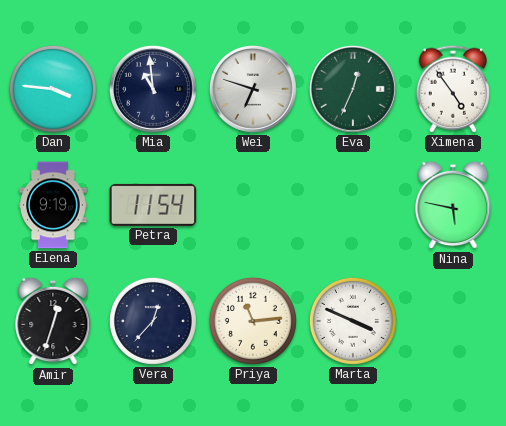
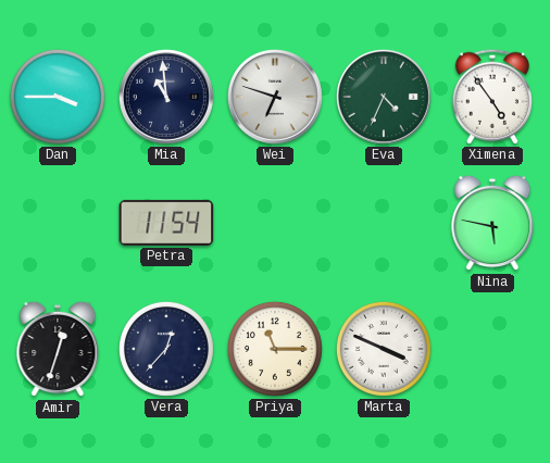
Dan: 3:46 -> 3:45 (58, 97)
Eva: 12:34 -> 4:34 (384, 97)
Elena: 9:19 -> none (53, 205)
Priya: 11:14 -> 11:15 (275, 349)
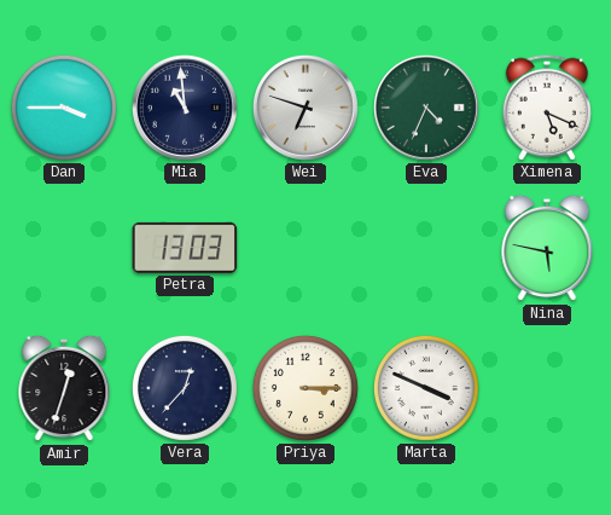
Ximena: 4:54 -> 5:19 (547, 108)
Petra: 11:54 -> 13:03 (185, 248)
Priya: 11:15 -> 3:15 (305, 388)
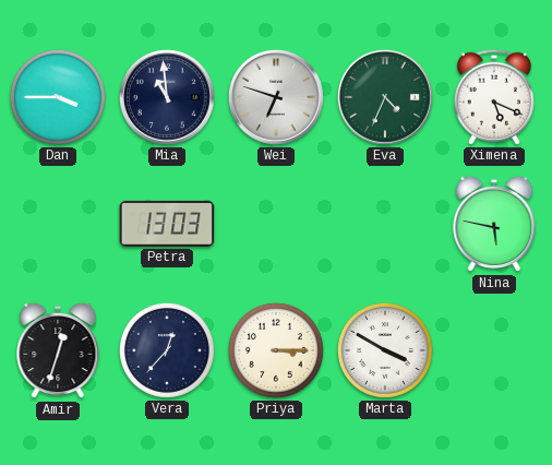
Marta: 3:49 -> 3:50 (385, 350)
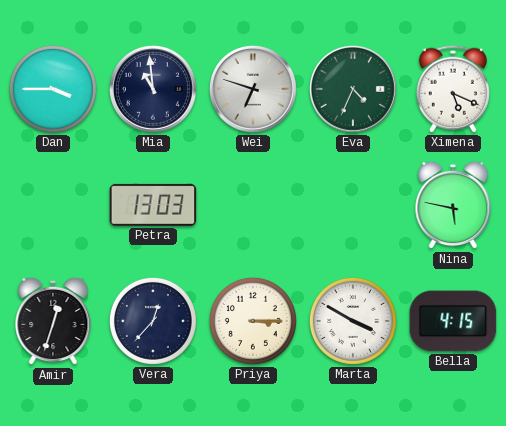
Bella: none -> 4:15 (453, 321)
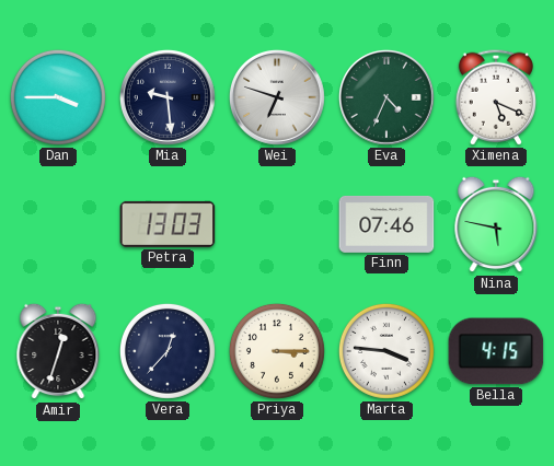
Mia: 10:59 -> 9:29 (168, 97)
Finn: none -> 07:46 (386, 224)
Marta: 3:50 -> 3:46 (386, 351)
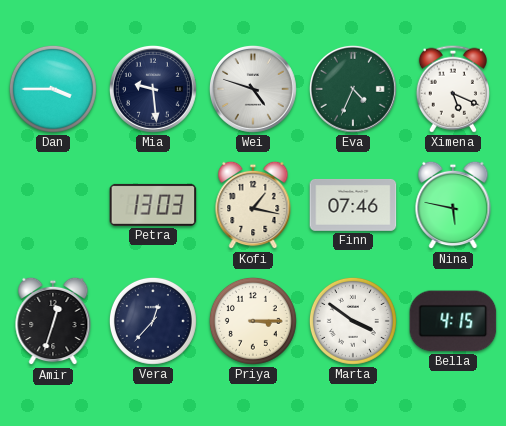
Wei: 6:48 -> 4:48 (253, 89)
Kofi: none -> 1:17 (253, 205)
Marta: 3:46 -> 3:51 (353, 321)
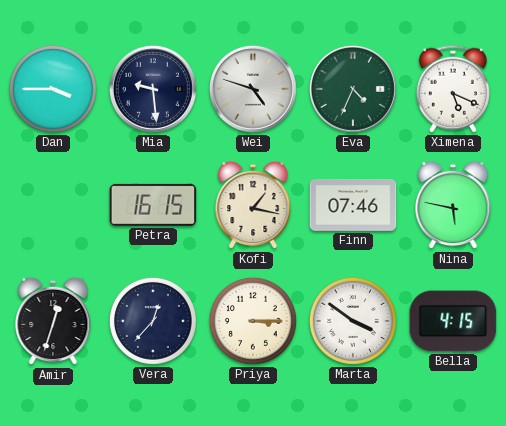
Petra: 13:03 -> 16:15 (153, 205)
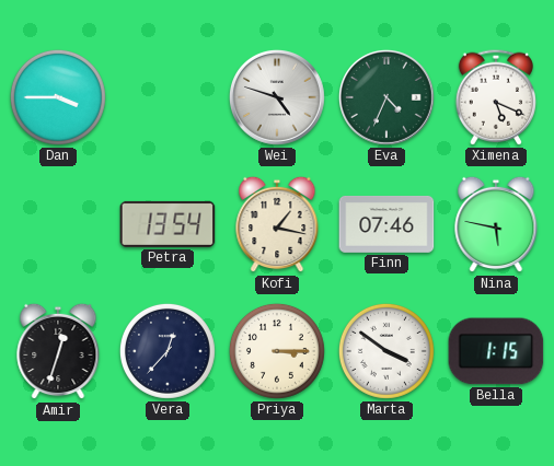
Mia: 9:29 -> none (153, 89)
Petra: 16:15 -> 13:54 (168, 224)
Bella: 4:15 -> 1:15 (496, 351)
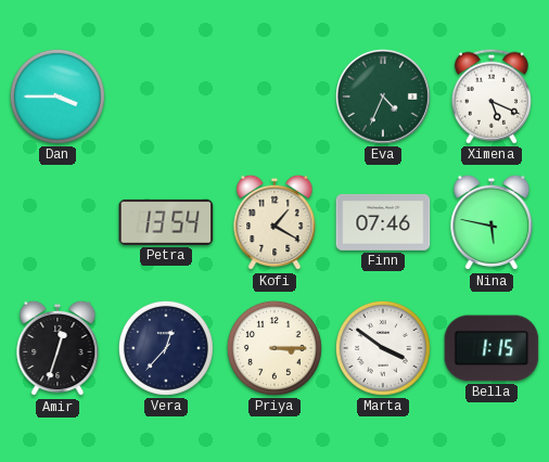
Wei: 4:48 -> none (277, 97)
Kofi: 1:17 -> 1:20 (274, 222)
